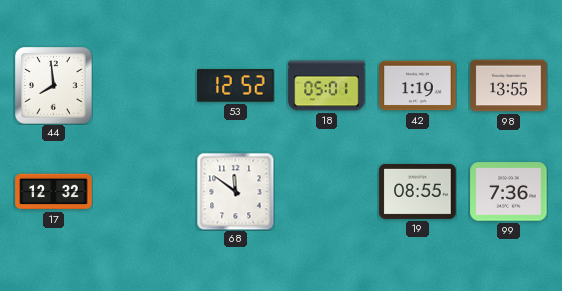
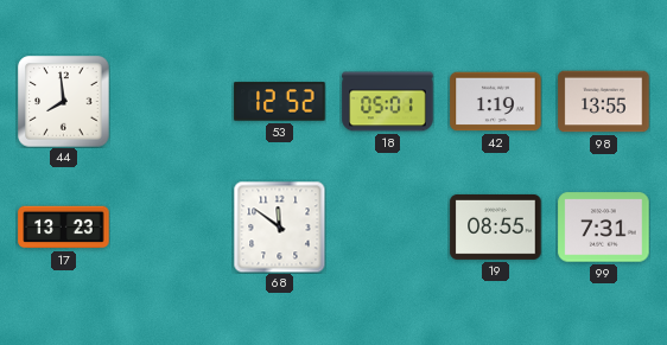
17: 12:32 -> 13:23 (64, 228)
99: 7:36 -> 7:31 (604, 228)
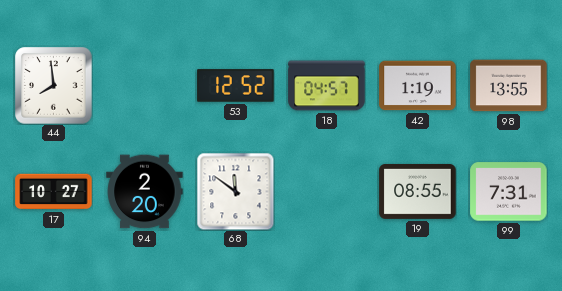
18: 05:01 -> 04:57 (327, 86)
17: 13:23 -> 10:27 (54, 192)
94: none -> 2:20 (145, 192)
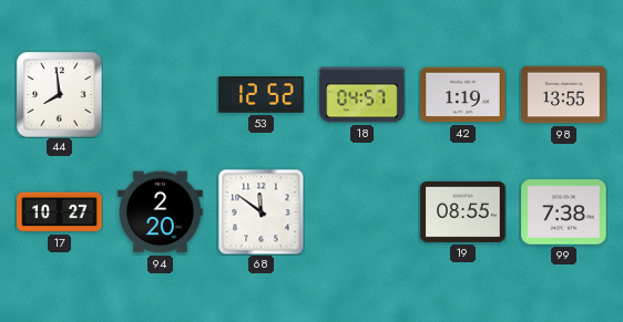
99: 7:31 -> 7:38 (564, 212)
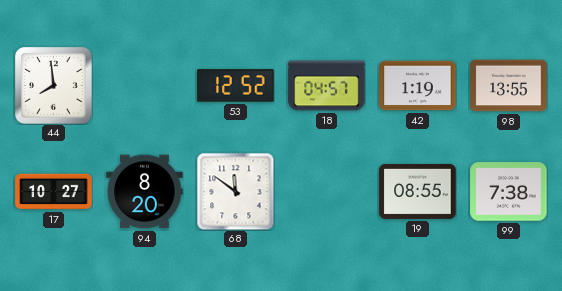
94: 2:20 -> 8:20 (145, 192)
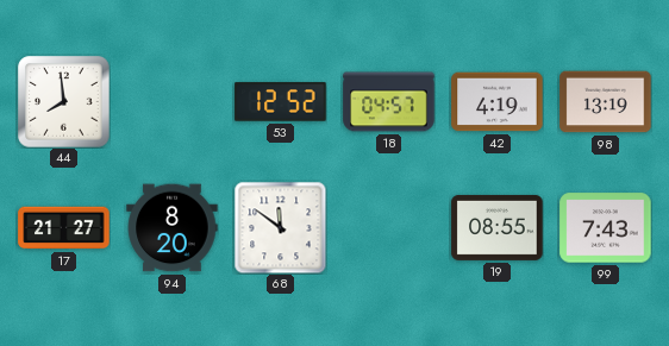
42: 1:19 -> 4:19 (498, 102)
98: 13:55 -> 13:19 (606, 102)
17: 10:27 -> 21:27 (64, 228)
99: 7:38 -> 7:43 (606, 228)
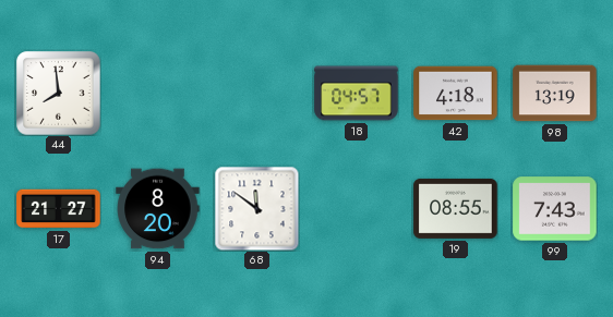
53: 12:52 -> none (281, 102)
42: 4:19 -> 4:18 (456, 94)
